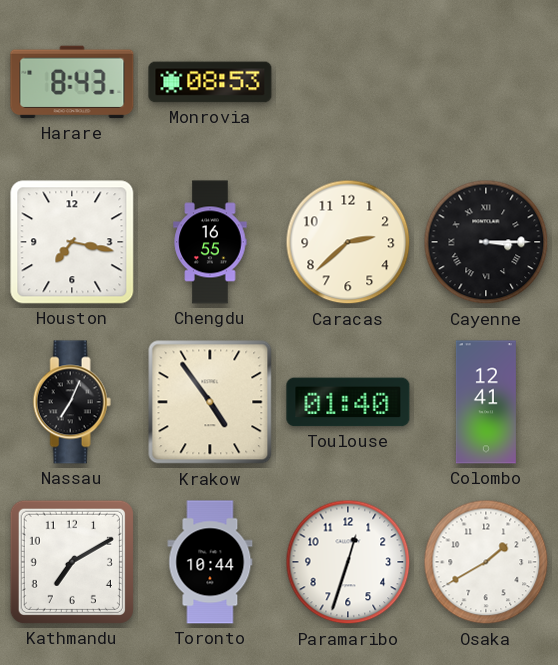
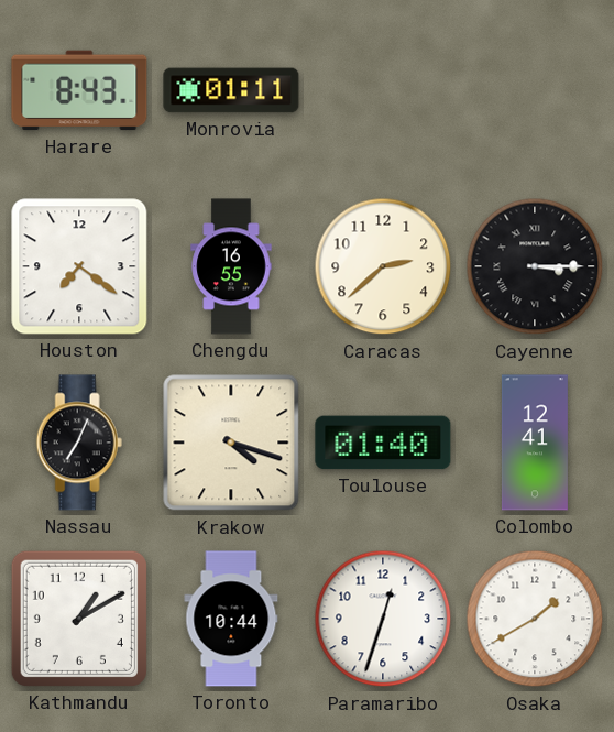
Monrovia: 08:53 -> 01:11 (231, 90)
Houston: 7:17 -> 7:21 (79, 266)
Krakow: 4:54 -> 4:18 (231, 443)
Kathmandu: 7:10 -> 1:10 (79, 619)
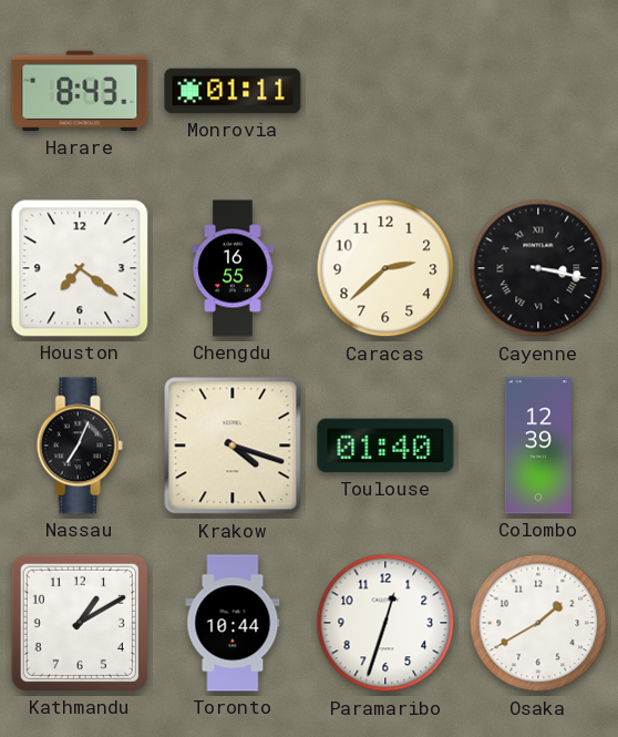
Cayenne: 3:15 -> 3:17 (538, 268)
Colombo: 12:41 -> 12:39 (538, 446)
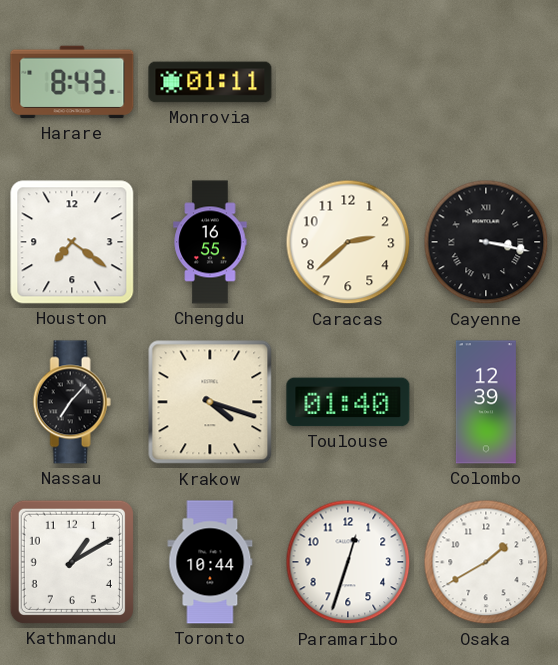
Nassau: 7:04 -> 7:07 (72, 402)
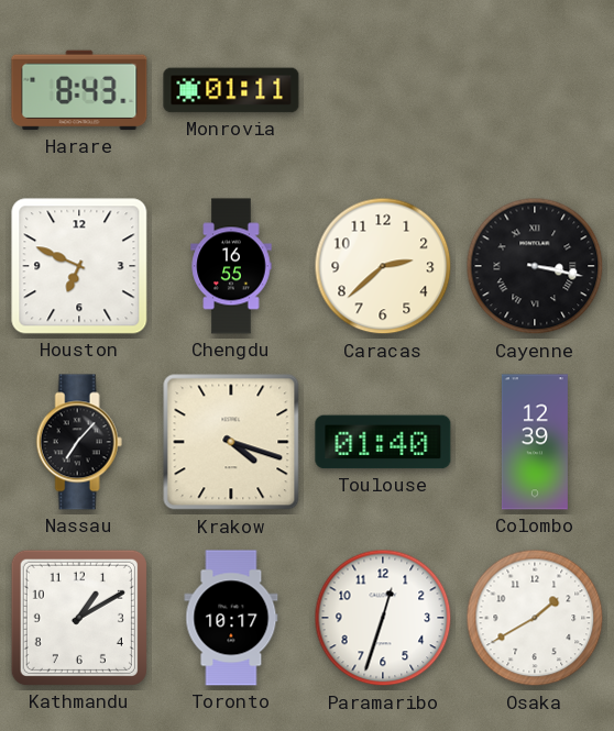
Houston: 7:21 -> 6:49 (79, 266)
Toronto: 10:44 -> 10:17 (231, 618)
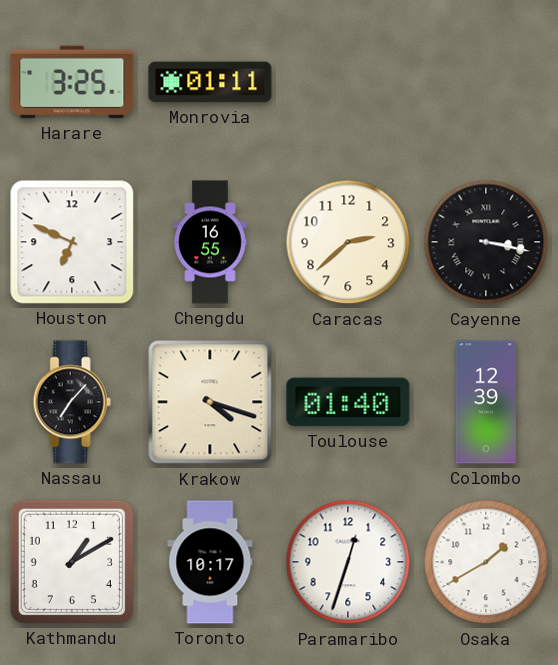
Harare: 8:43 -> 3:25 (72, 82)
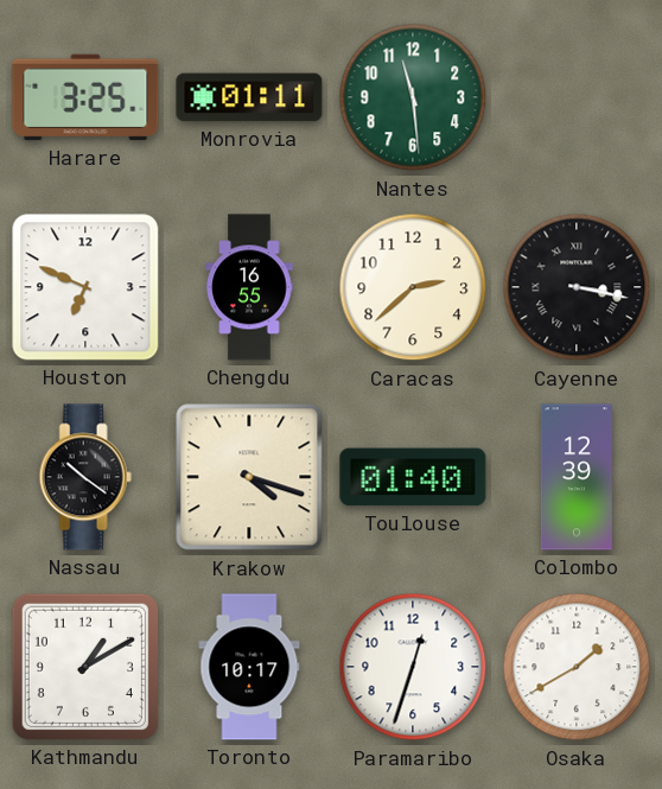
Nantes: none -> 11:29 (413, 97)
Nassau: 7:07 -> 10:21 (85, 477)
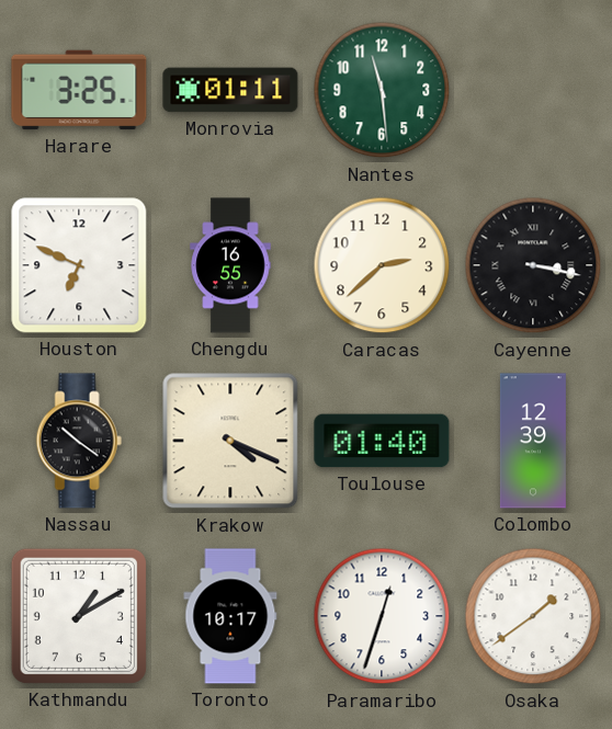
Krakow: 4:18 -> 4:19 (230, 441)
Osaka: 1:40 -> 1:39 (533, 616)
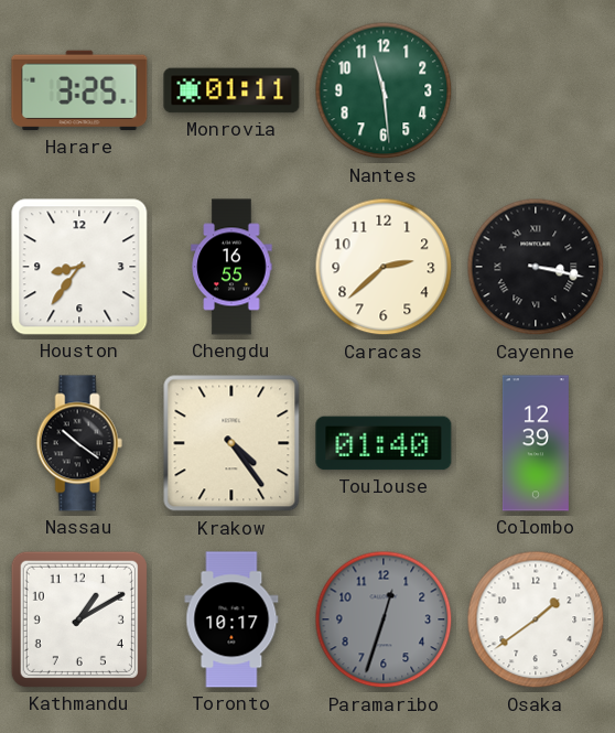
Houston: 6:49 -> 8:36 (79, 267)
Krakow: 4:19 -> 4:24 (231, 443)
Paramaribo dial: white -> grey (384, 619)
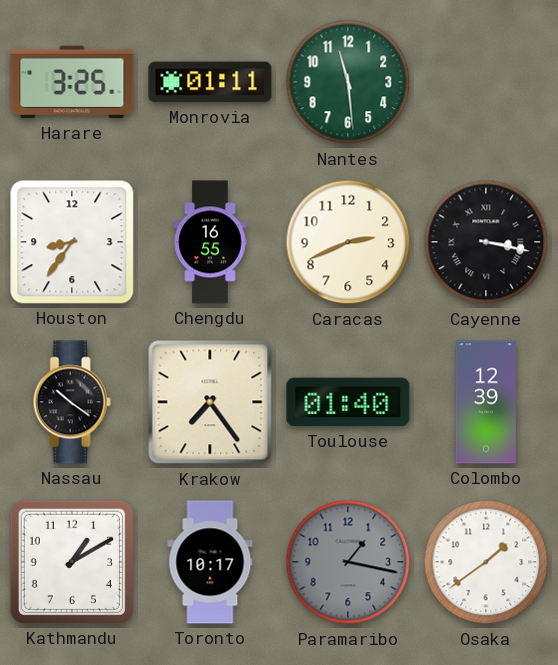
Caracas: 2:38 -> 2:41 (348, 242)
Krakow: 4:24 -> 7:24 (210, 402)
Paramaribo: 12:33 -> 1:17 (348, 562)
